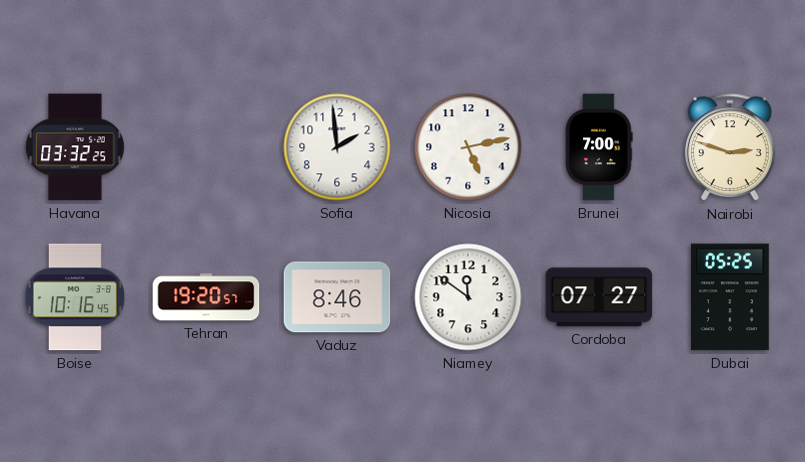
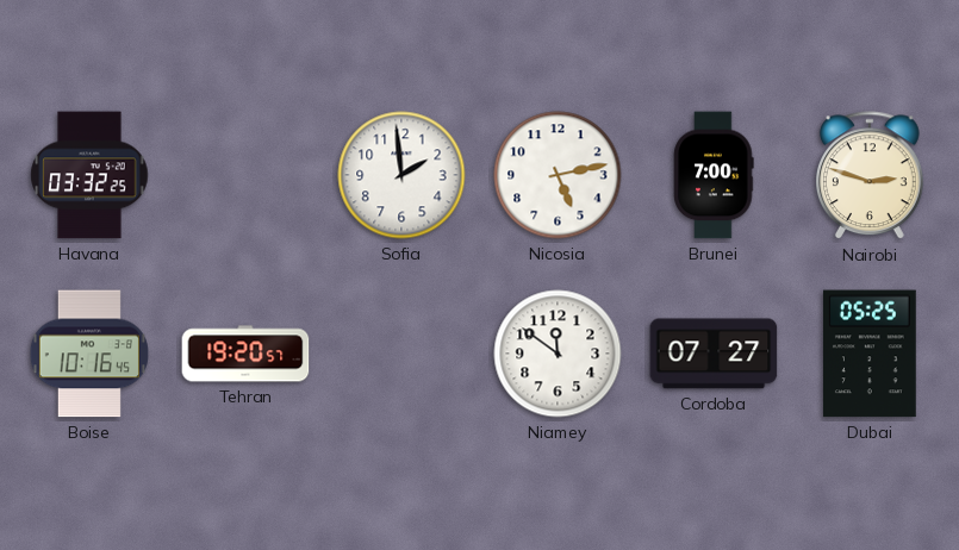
Vaduz: 8:46 -> none (337, 297)
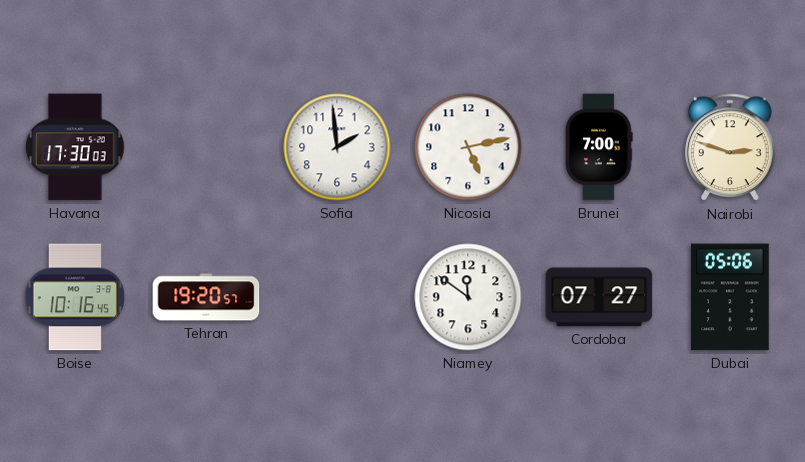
Havana: 03:32 -> 17:30 (75, 147)
Dubai: 05:25 -> 05:06 (730, 297)
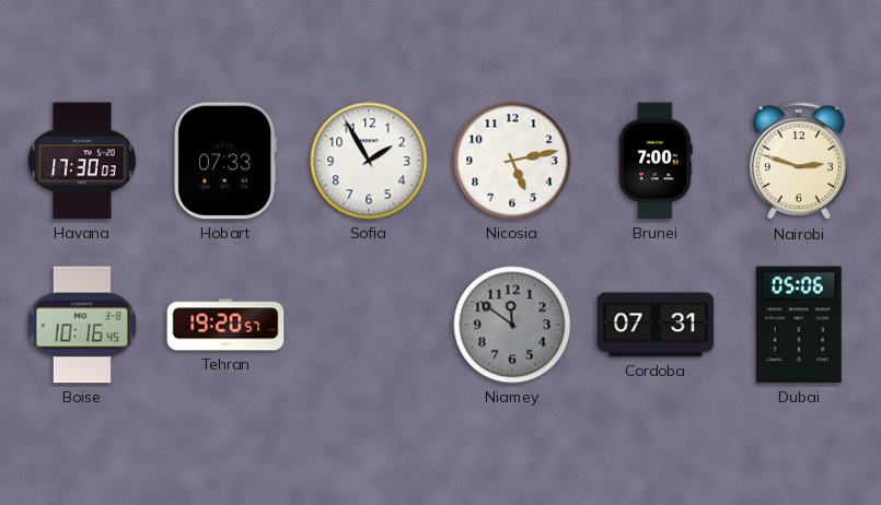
Hobart: none -> 07:33 (225, 161)
Sofia: 1:59 -> 1:55 (369, 161)
Niamey dial: white -> grey (512, 325)
Cordoba: 07:27 -> 07:31 (656, 325)
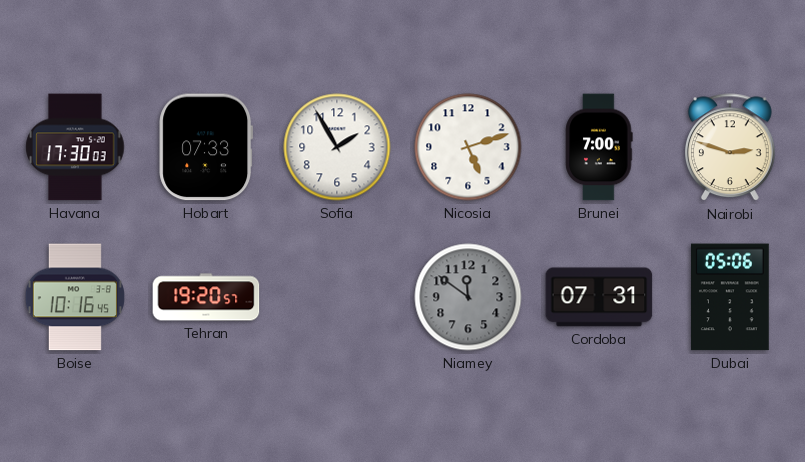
Nicosia: 5:13 -> 5:12 (468, 147)
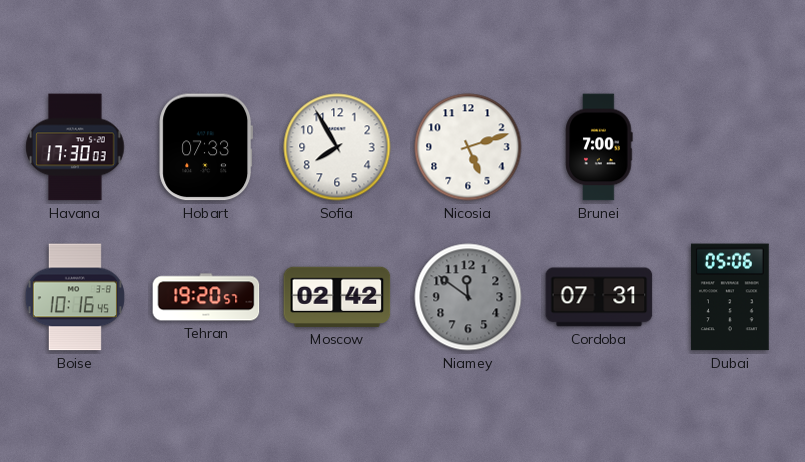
Sofia: 1:55 -> 7:55 (337, 147)
Nairobi: 2:48 -> none (731, 148)
Moscow: none -> 02:42 (337, 297)
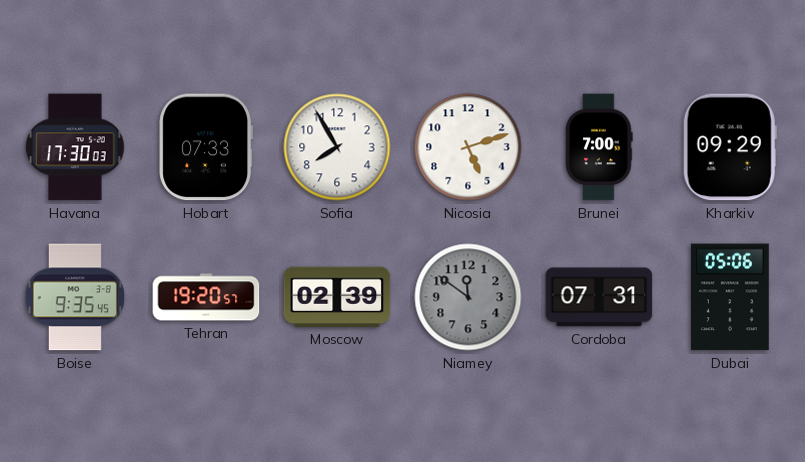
Kharkiv: none -> 09:29 (730, 147)
Boise: 10:16 -> 9:35 (75, 297)
Moscow: 02:42 -> 02:39 (337, 297)
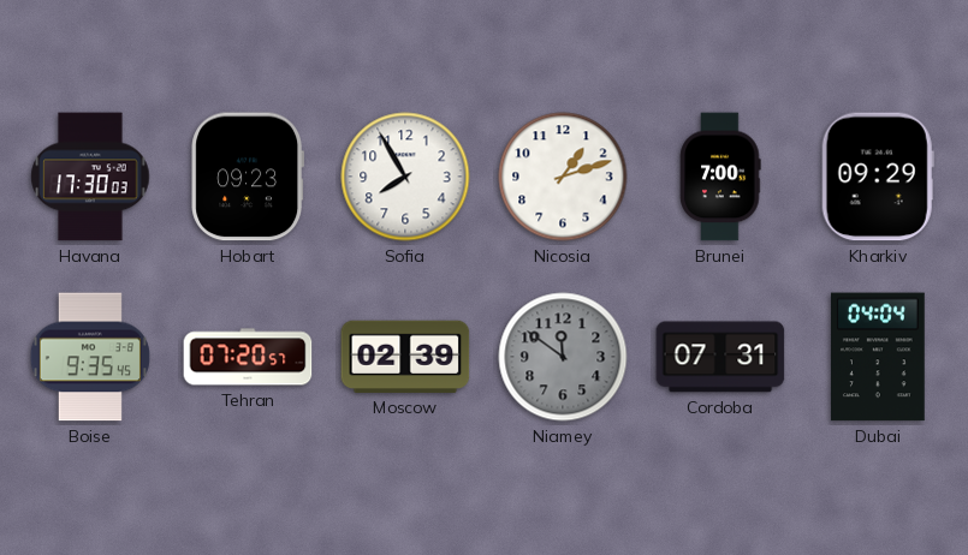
Hobart: 07:33 -> 09:23 (248, 177)
Nicosia: 5:12 -> 1:12 (563, 177)
Tehran: 19:20 -> 07:20 (248, 357)
Dubai: 05:06 -> 04:04 (878, 357)
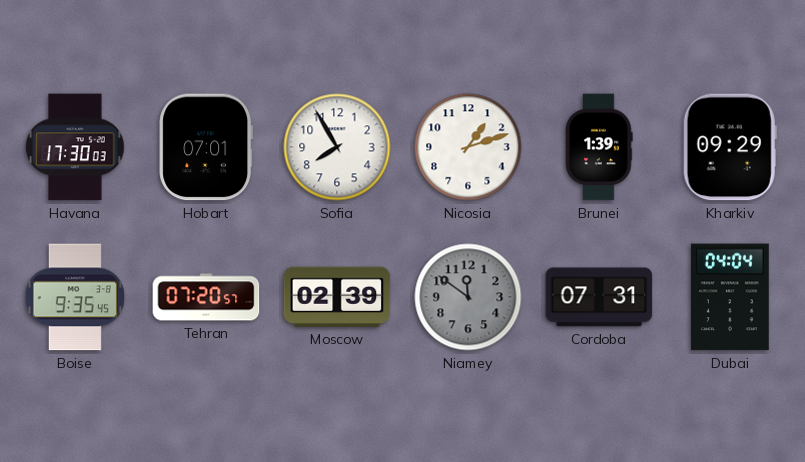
Hobart: 09:23 -> 07:01 (206, 147)
Brunei: 7:00 -> 1:39 (599, 147)
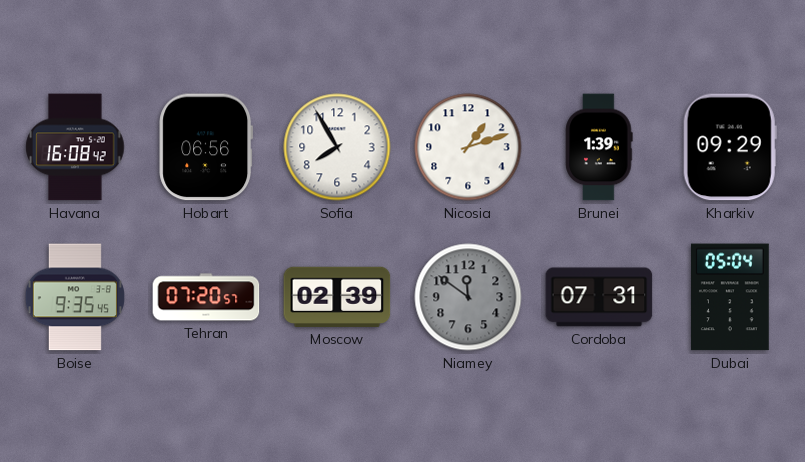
Havana: 17:30 -> 16:08 (75, 147)
Hobart: 07:01 -> 06:56 (206, 147)
Dubai: 04:04 -> 05:04 (730, 297)
